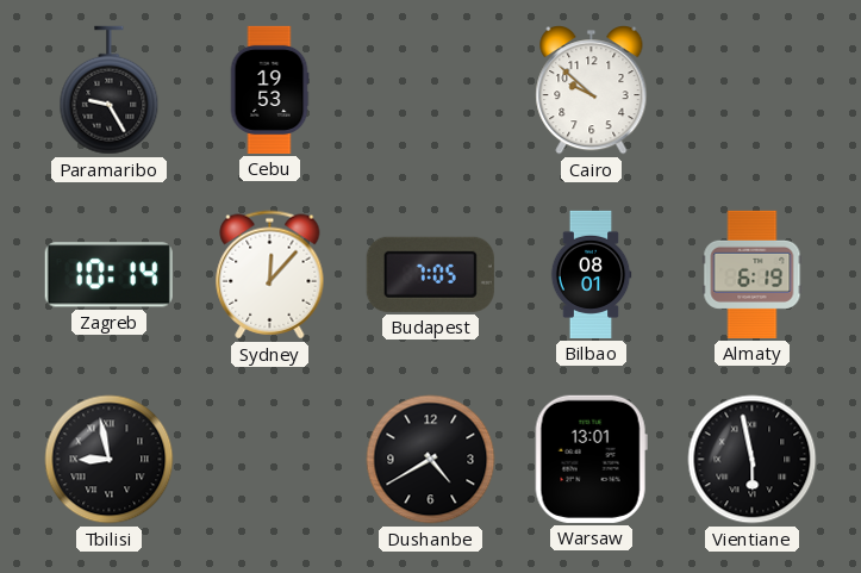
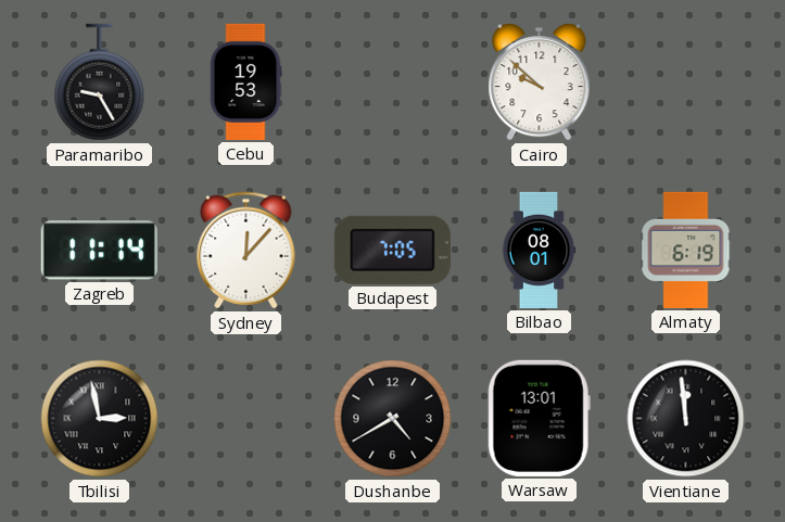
Zagreb: 10:14 -> 11:14 (99, 251)
Tbilisi: 8:58 -> 2:58 (100, 419)
Vientiane: 5:58 -> 11:59 (686, 419)
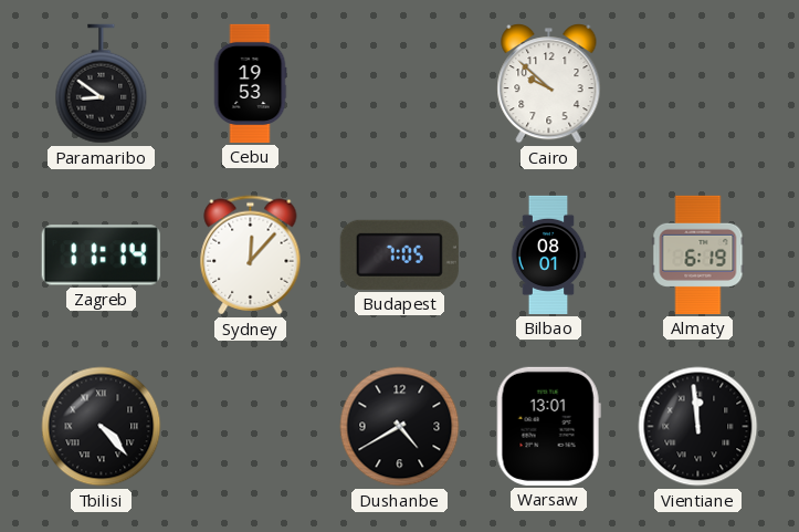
Paramaribo: 9:25 -> 8:51 (102, 84)
Tbilisi: 2:58 -> 4:23 (102, 427)
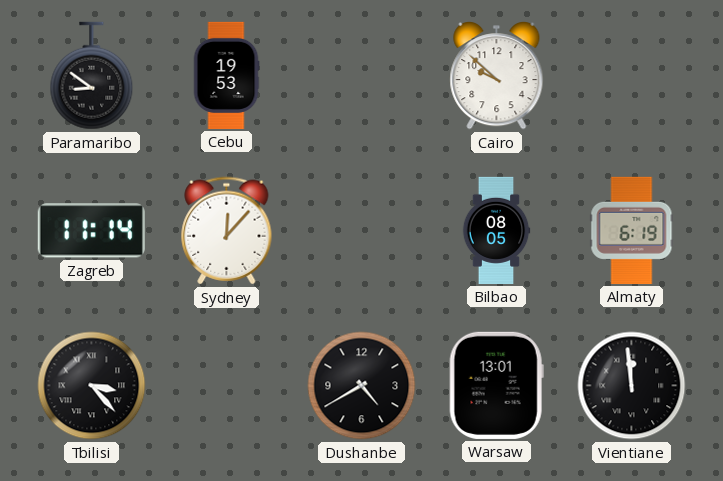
Budapest: 7:05 -> none (399, 254)
Bilbao: 08:01 -> 08:05 (496, 230)
Tbilisi: 4:23 -> 3:23 (92, 386)
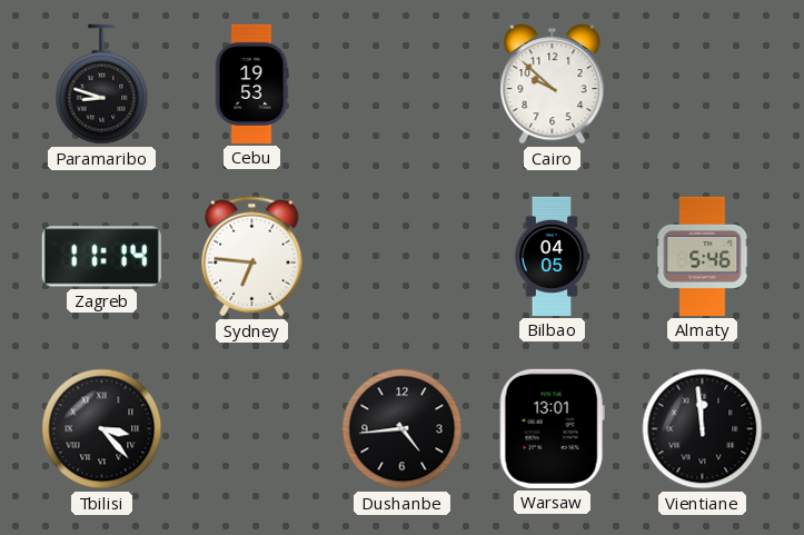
Paramaribo: 8:51 -> 8:48 (102, 85)
Sydney: 12:07 -> 6:46 (252, 257)
Bilbao: 08:05 -> 04:05 (552, 256)
Almaty: 6:19 -> 5:46 (703, 256)
Dushanbe: 4:40 -> 4:44 (403, 429)
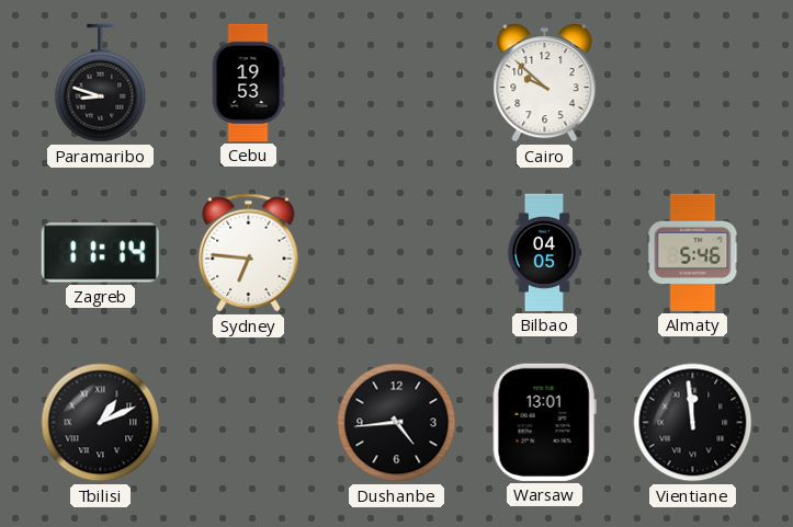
Tbilisi: 3:23 -> 1:11 (101, 423)
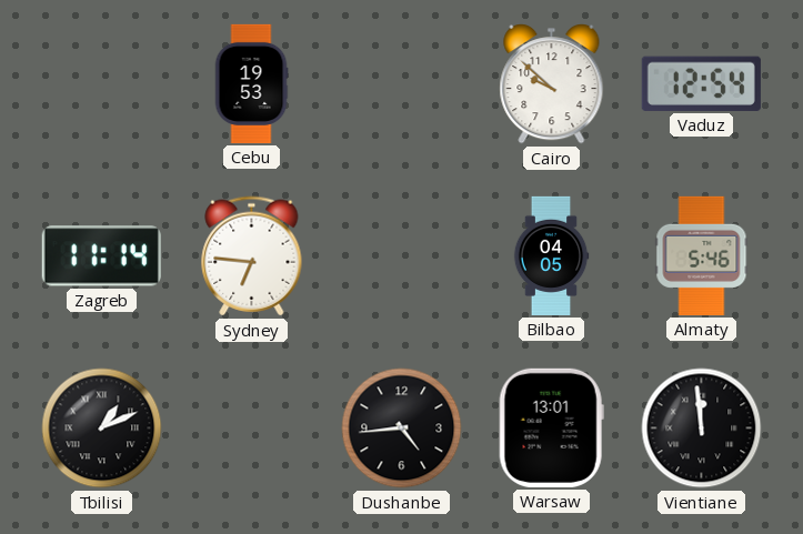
Paramaribo: 8:48 -> none (101, 83)
Vaduz: none -> 12:54 (701, 83)
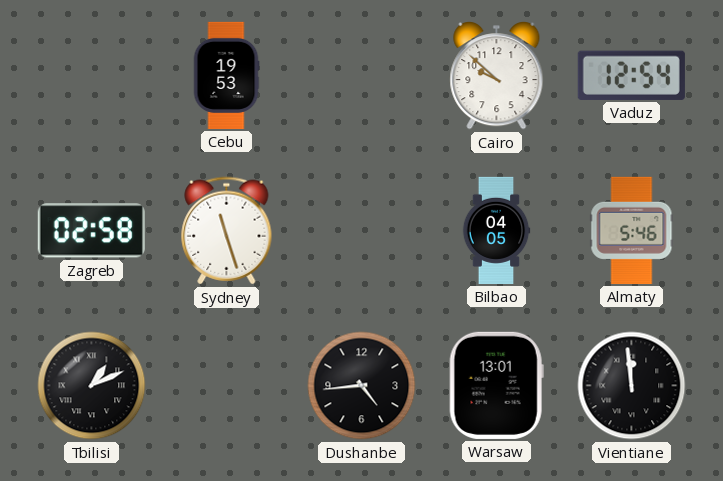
Zagreb: 11:14 -> 02:58 (91, 231)
Sydney: 6:46 -> 11:27 (227, 231)
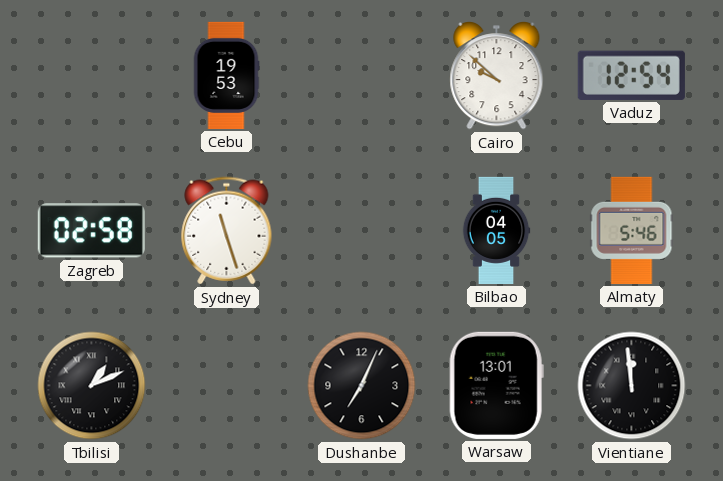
Dushanbe: 4:44 -> 7:04 (362, 386)
